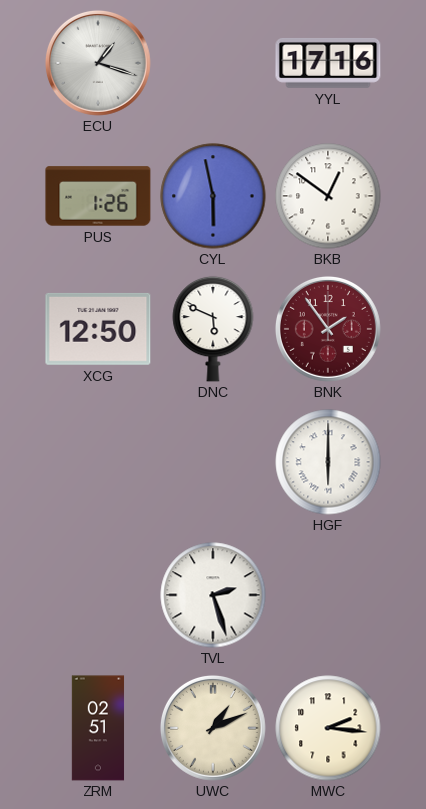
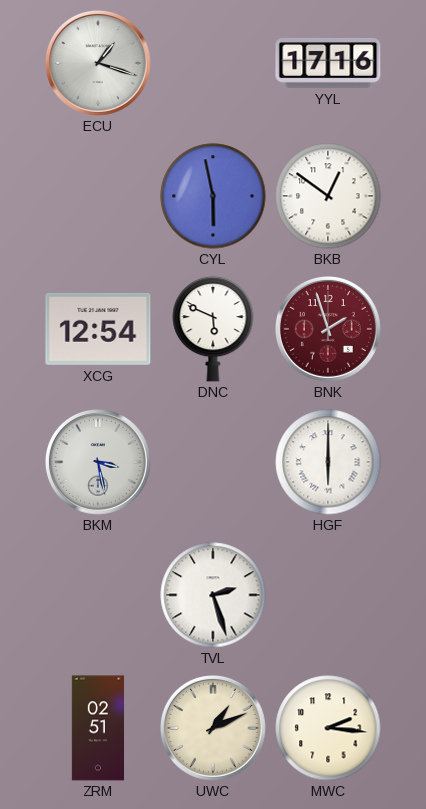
PUS: 1:26 -> none (98, 196)
XCG: 12:50 -> 12:54 (98, 329)
BNK: 1:54 -> 1:57 (328, 329)
BKM: none -> 3:28 (98, 462)
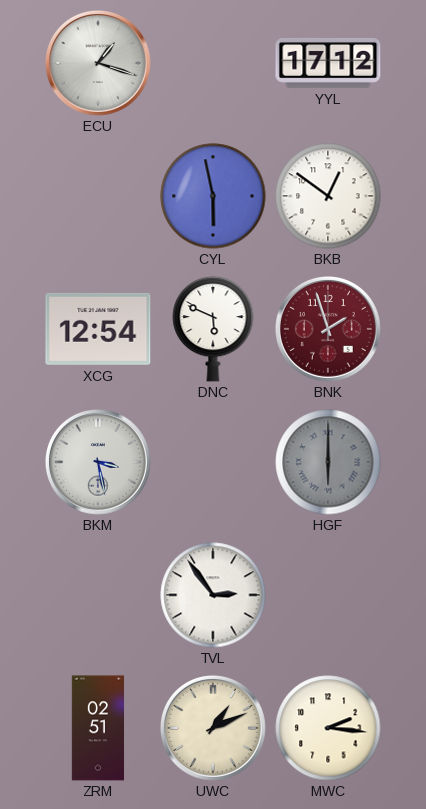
YYL: 17:16 -> 17:12 (328, 63)
HGF dial: white -> grey (328, 462)
TVL: 2:27 -> 2:54 (213, 595)
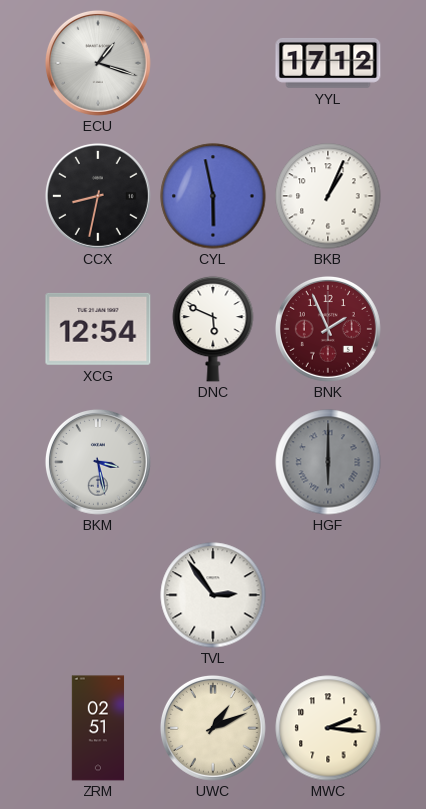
CCX: none -> 8:32 (98, 196)
BKB: 12:51 -> 1:04 (328, 196)
BNK: 1:57 -> 1:56 (328, 329)
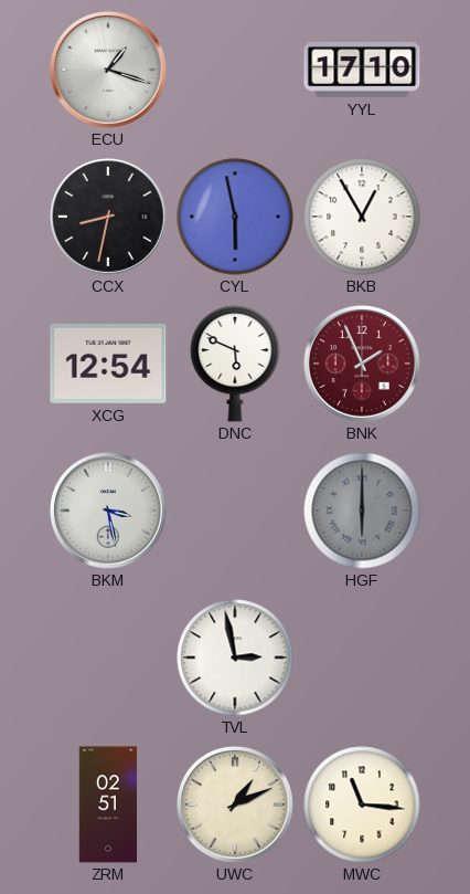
YYL: 17:12 -> 17:10 (362, 70)
BKB: 1:04 -> 12:55 (362, 217)
TVL: 2:54 -> 2:58 (235, 658)
MWC: 2:16 -> 11:16 (362, 804)
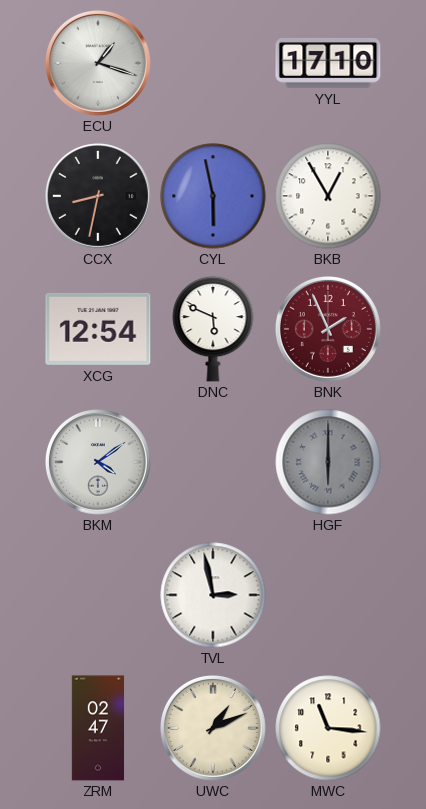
BKM: 3:28 -> 4:09 (98, 462)
ZRM: 02:51 -> 02:47 (98, 728)
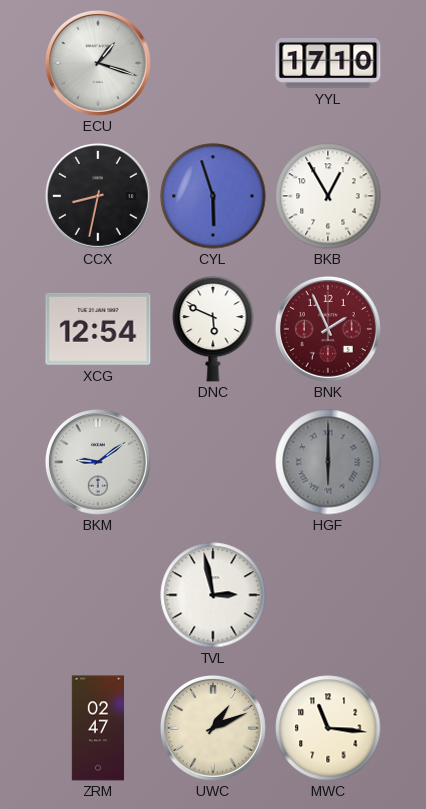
CYL: 5:58 -> 5:57 (213, 196)
BKM: 4:09 -> 9:09 (98, 462)
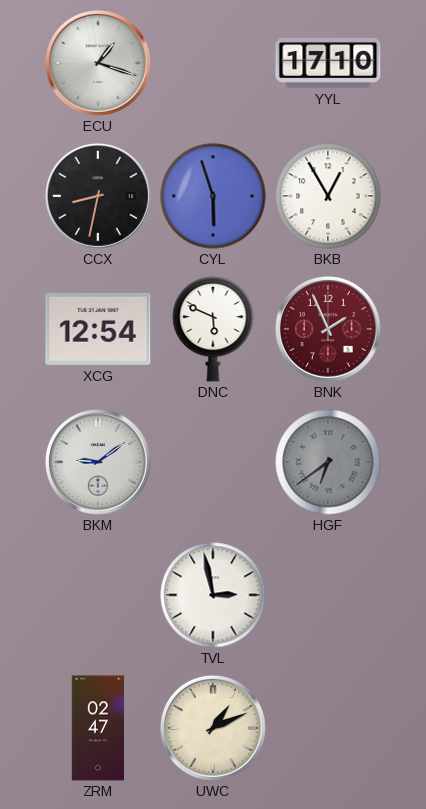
HGF: 6:00 -> 6:39 (328, 462)
MWC: 11:16 -> none (328, 728)
